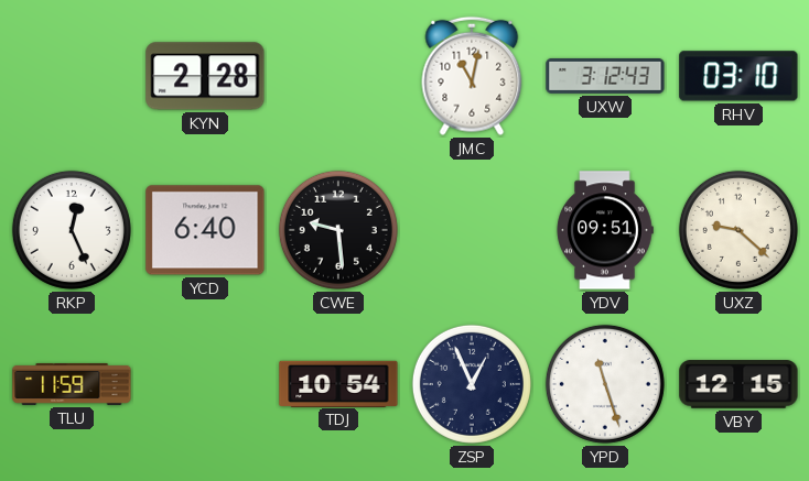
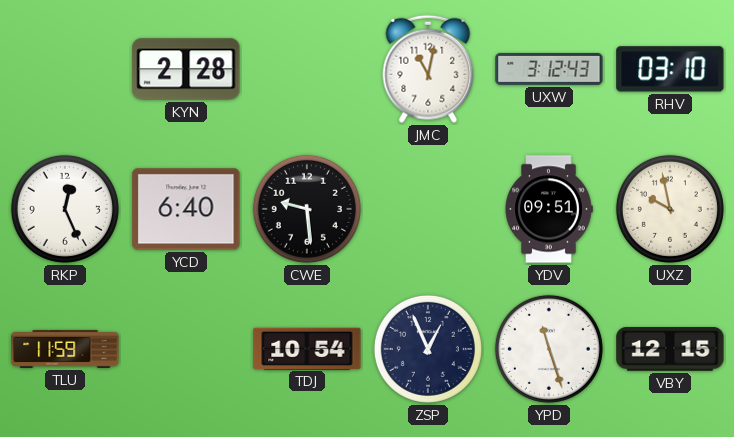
UXZ: 9:22 -> 9:58 (670, 209)
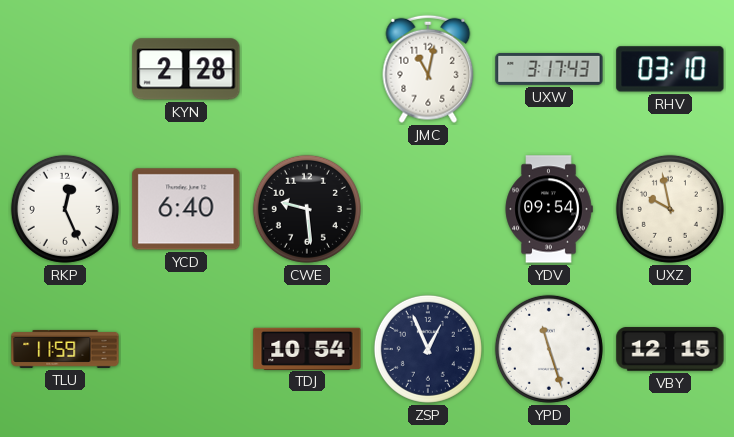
UXW: 3:12 -> 3:17 (549, 69)
YDV: 09:51 -> 09:54 (549, 209)
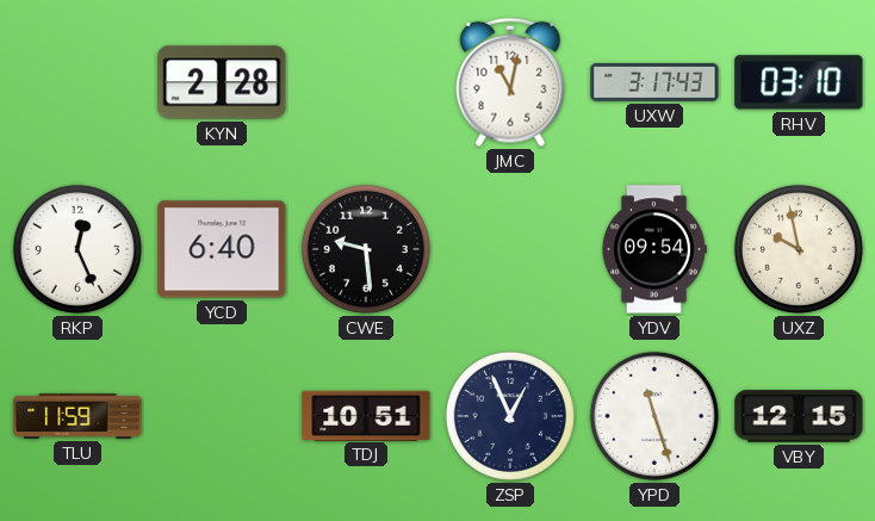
TDJ: 10:54 -> 10:51 (366, 415)
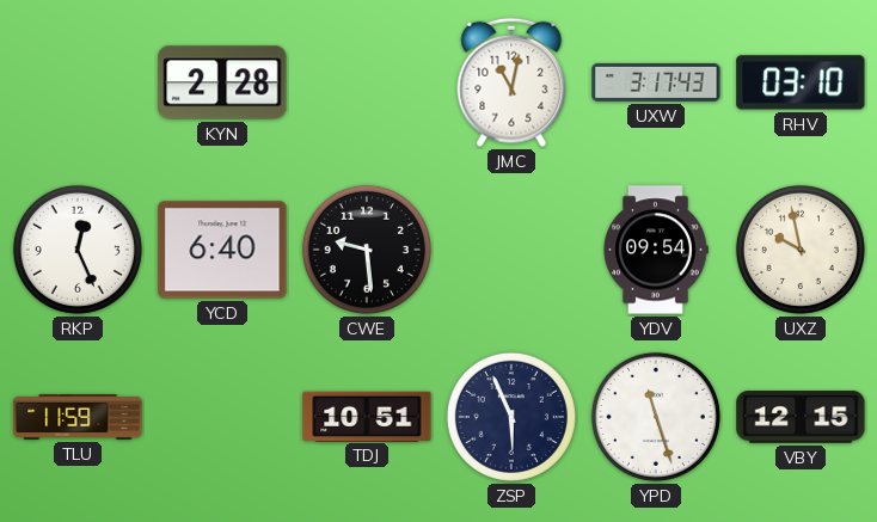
ZSP: 12:56 -> 5:56 (511, 417)
